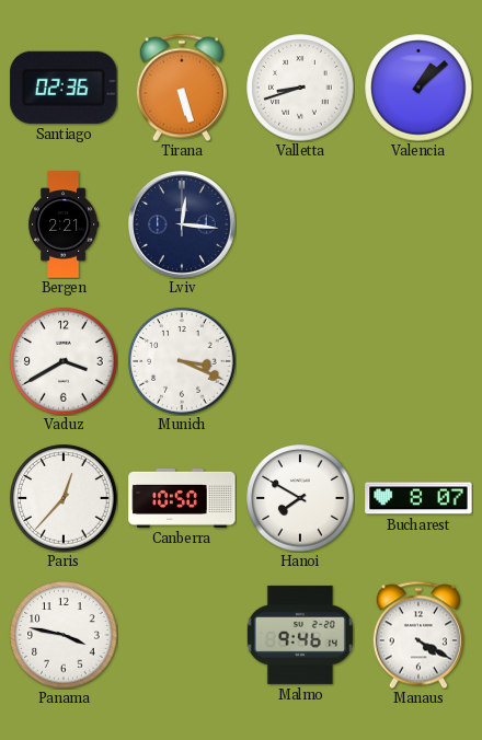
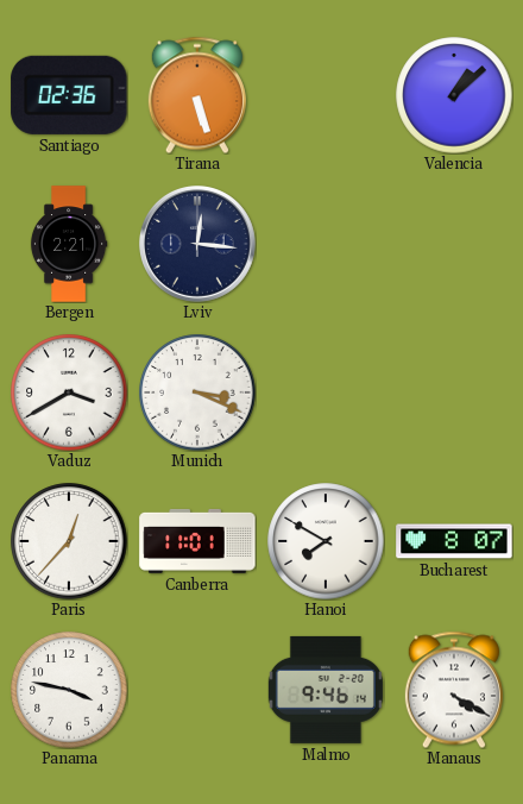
Valletta: 8:42 -> none (300, 88)
Canberra: 10:50 -> 11:01 (197, 541)
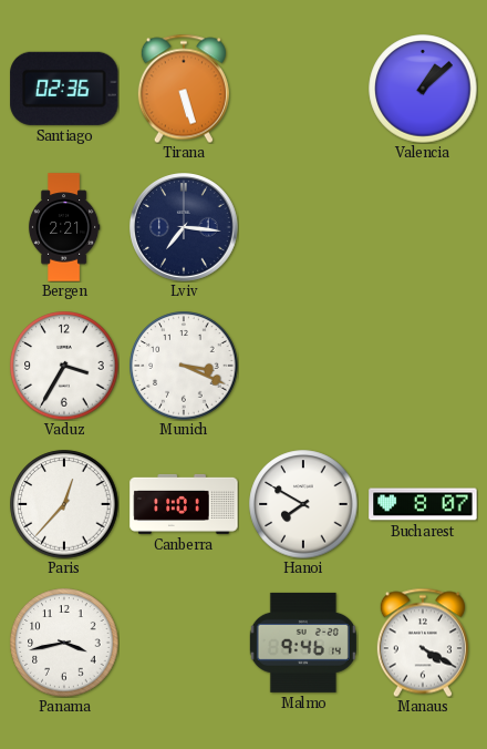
Lviv: 12:16 -> 7:16 (185, 228)
Vaduz: 3:40 -> 3:35 (64, 366)
Panama: 3:47 -> 3:43 (64, 643)
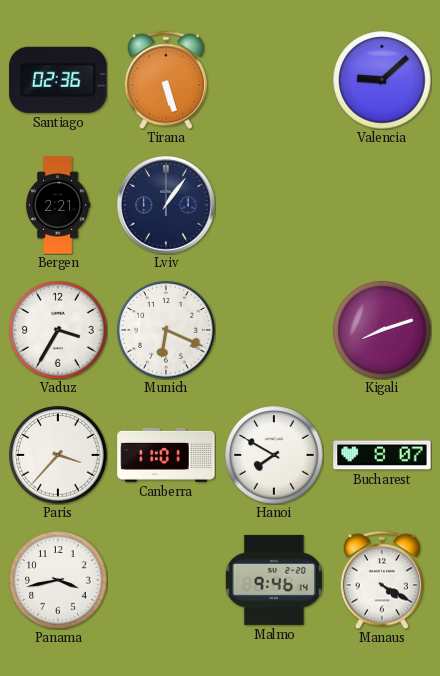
Valencia: 1:08 -> 9:08 (382, 80)
Lviv: 7:16 -> 1:06 (167, 206)
Munich: 3:19 -> 6:19 (166, 330)
Kigali: none -> 8:12 (382, 330)
Paris: 12:37 -> 3:37 (58, 455)
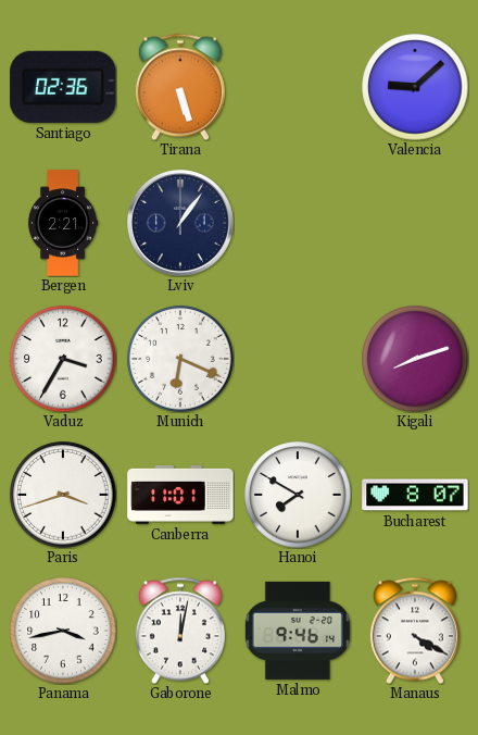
Paris: 3:37 -> 3:42 (63, 495)
Gaborone: none -> 12:02 (180, 631)
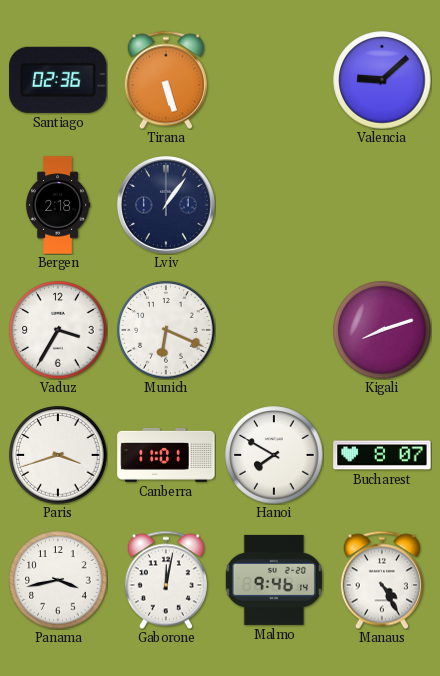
Bergen: 2:21 -> 2:18 (58, 205)
Manaus: 4:20 -> 4:25 (382, 580)
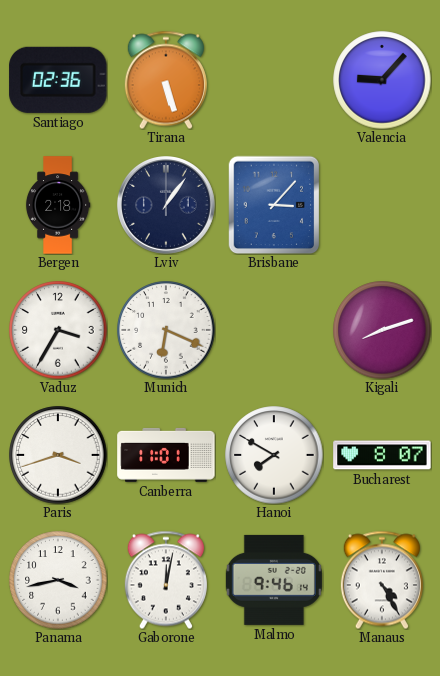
Valencia: 9:08 -> 9:07 (382, 80)
Brisbane: none -> 3:07 (274, 205)
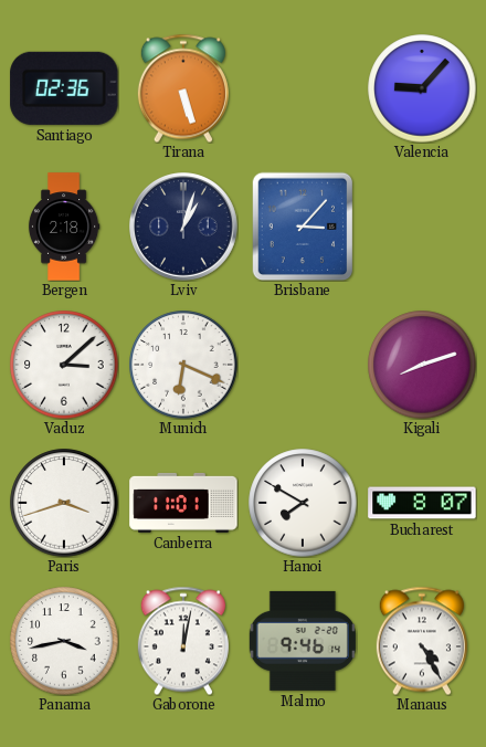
Lviv: 1:06 -> 1:03 (184, 228)
Vaduz: 3:35 -> 3:08 (64, 365)
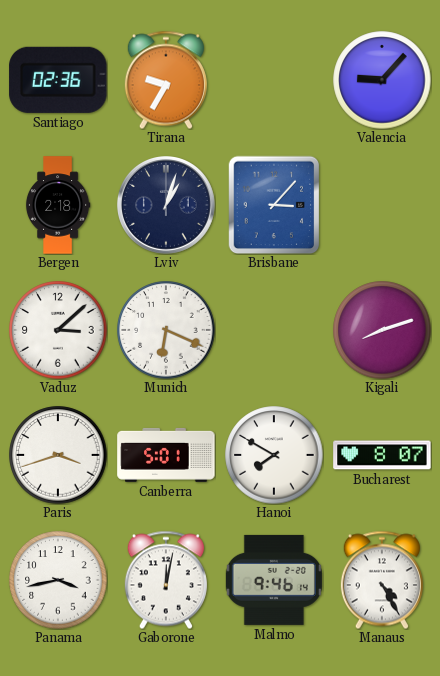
Tirana: 5:27 -> 9:35 (166, 80)
Canberra: 11:01 -> 5:01 (166, 455)
